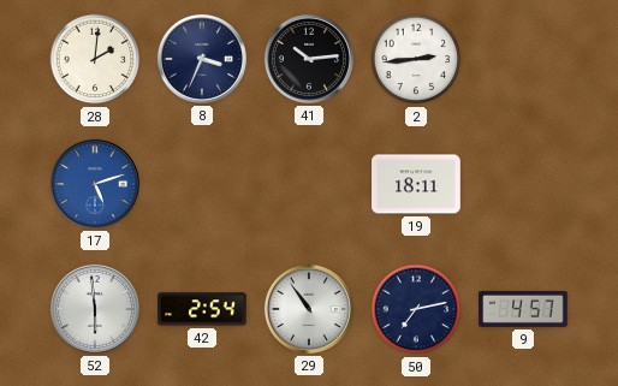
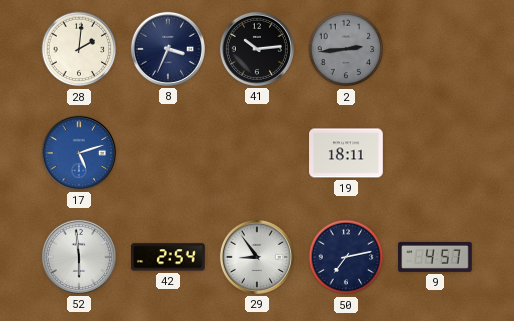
2 dial: white -> grey (346, 49)
29: 10:54 -> 8:54 (257, 257)
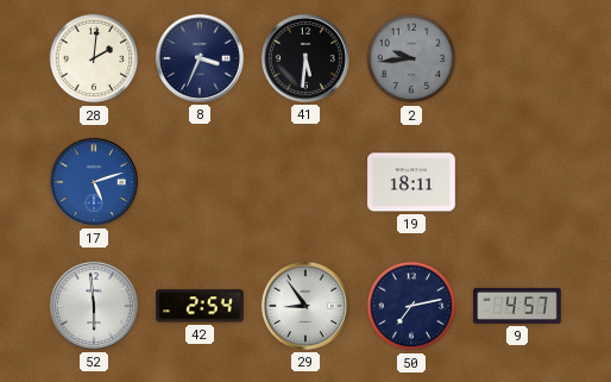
41: 10:14 -> 5:31 (305, 58)
2: 2:44 -> 9:44 (411, 58)
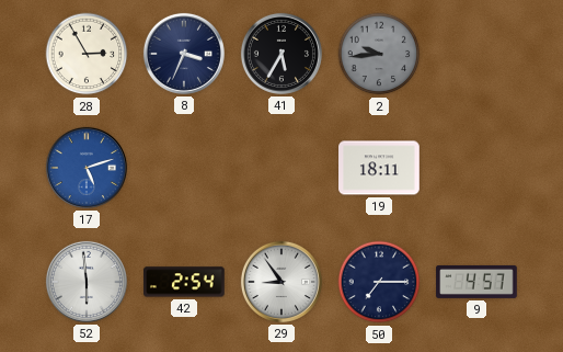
28: 2:01 -> 2:55 (87, 54)
41: 5:31 -> 5:35 (281, 54)
50: 7:13 -> 7:15 (379, 282)
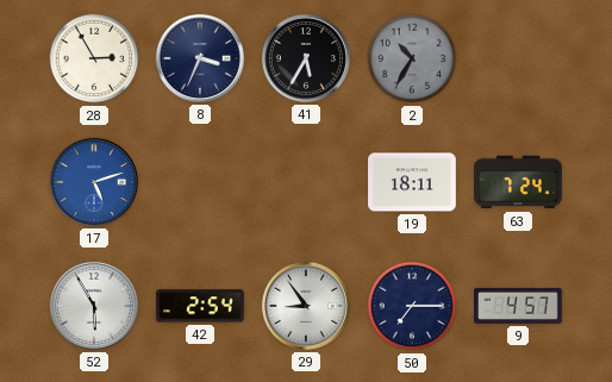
2: 9:44 -> 10:35 (412, 58)
63: none -> 7:24 (518, 182)
52: 5:59 -> 5:55 (94, 306)
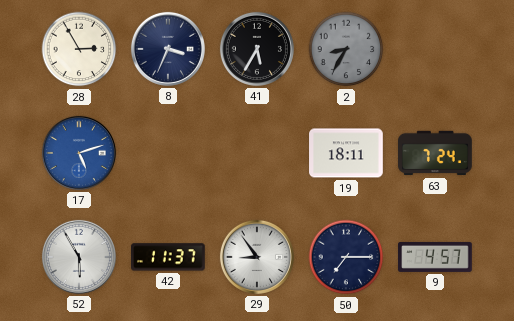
2: 10:35 -> 8:35 (346, 49)
42: 2:54 -> 11:37 (169, 257)
